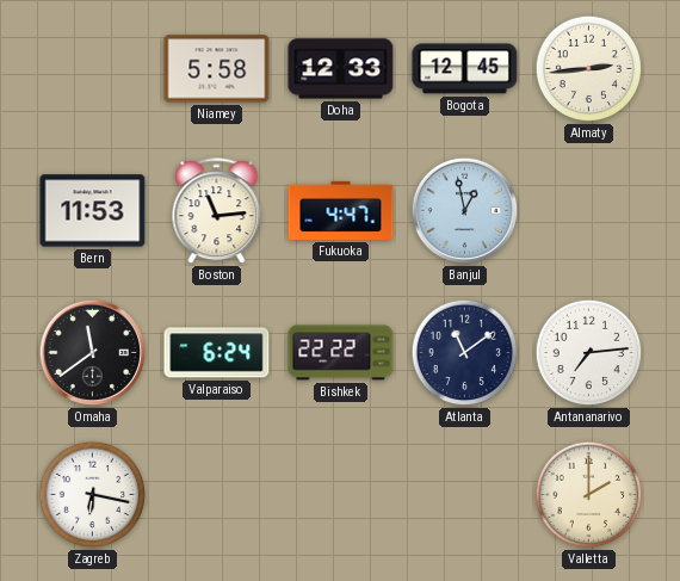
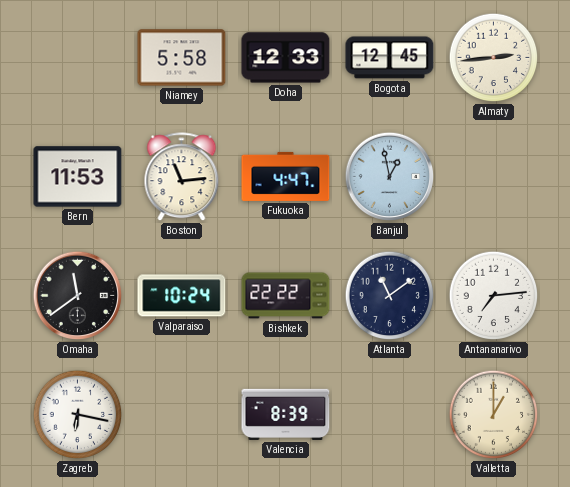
Valparaiso: 6:24 -> 10:24 (182, 296)
Valencia: none -> 8:39 (286, 414)
Valletta: 2:00 -> 1:00 (494, 415)
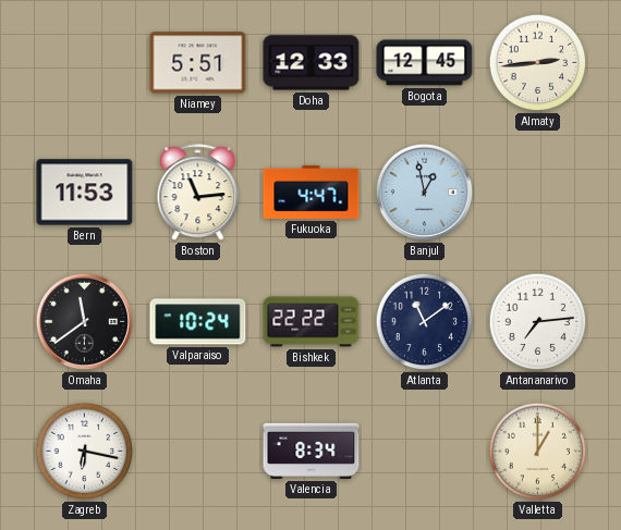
Niamey: 5:58 -> 5:51 (198, 63)
Valencia: 8:39 -> 8:34 (312, 451)
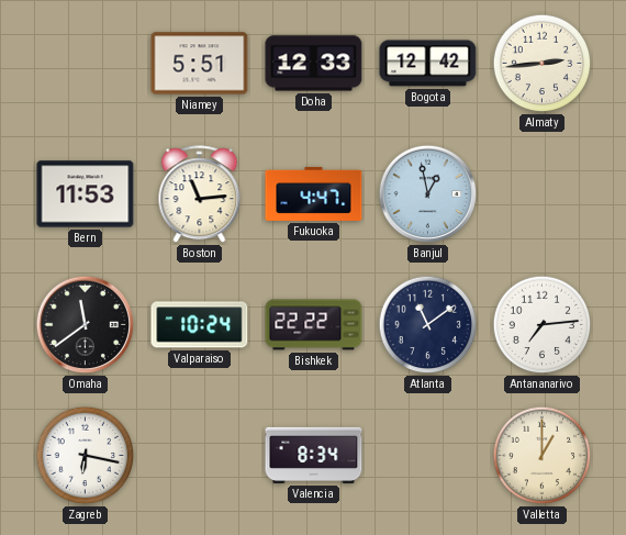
Bogota: 12:45 -> 12:42 (428, 64)
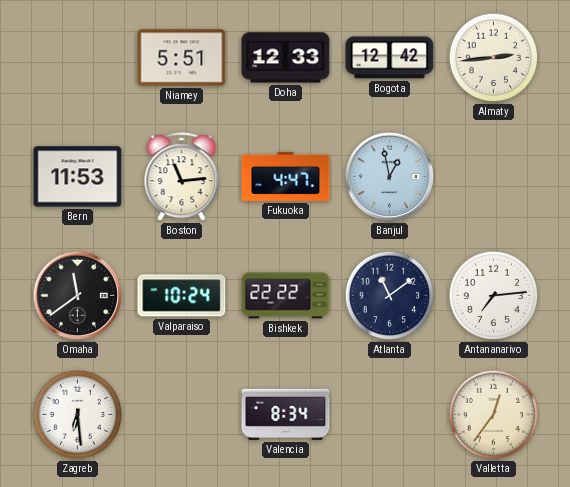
Zagreb: 6:17 -> 6:29 (78, 415)
Valletta: 1:00 -> 12:36 (494, 415)
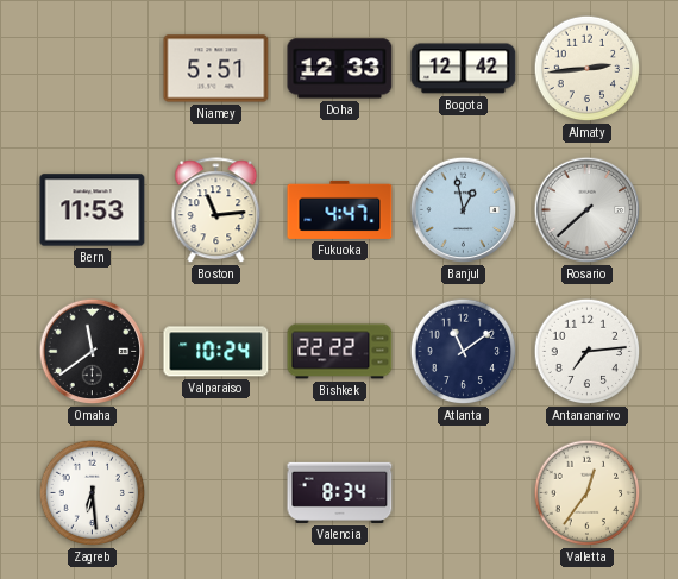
Rosario: none -> 7:38 (588, 210)
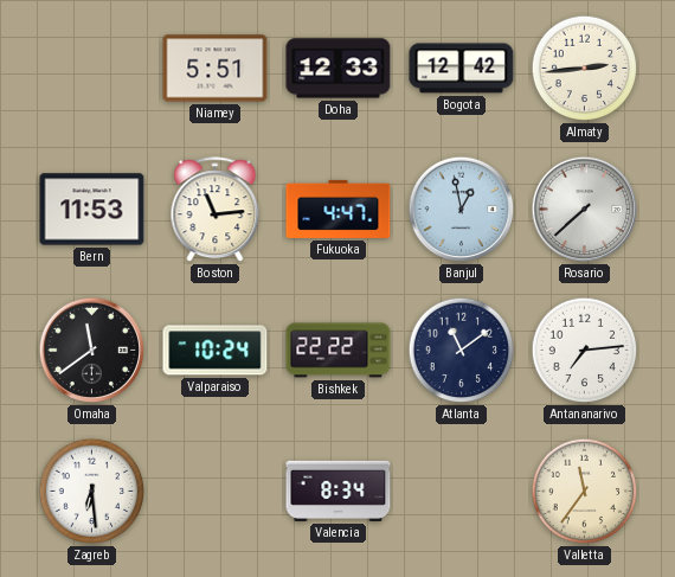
Valletta: 12:36 -> 11:36 (585, 492)
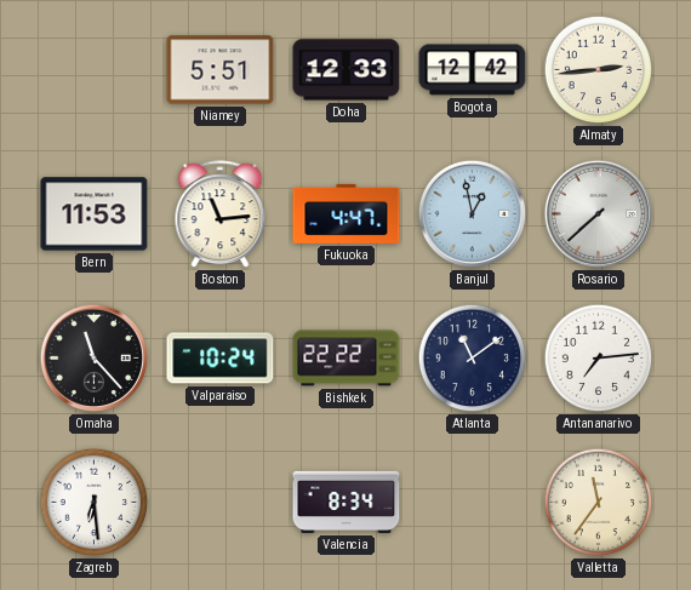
Omaha: 11:39 -> 11:23 (95, 359)
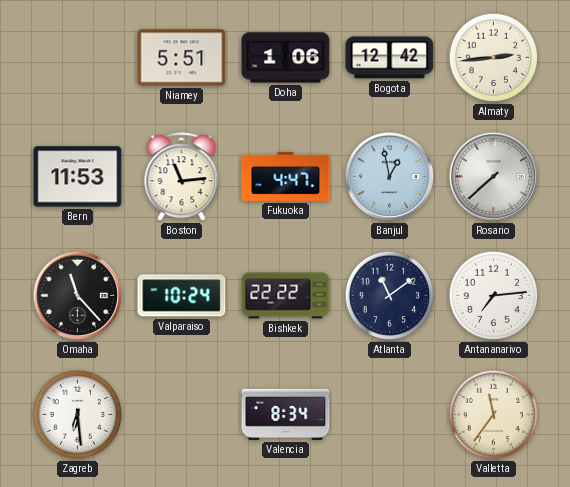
Doha: 12:33 -> 1:06 (286, 58)
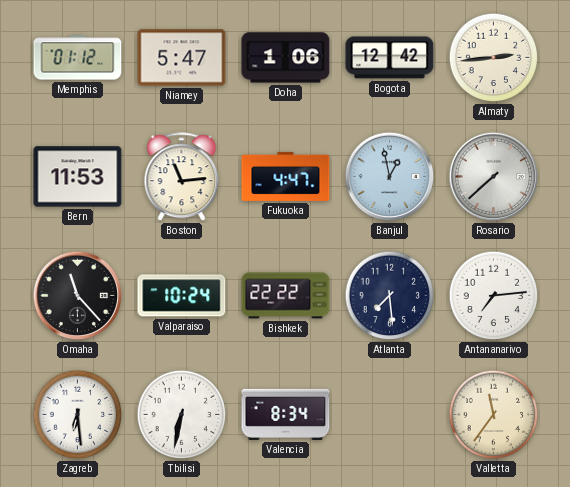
Memphis: none -> 01:12 (78, 58)
Niamey: 5:51 -> 5:47 (182, 58)
Atlanta: 11:09 -> 7:29 (390, 296)
Tbilisi: none -> 6:32 (182, 415)
